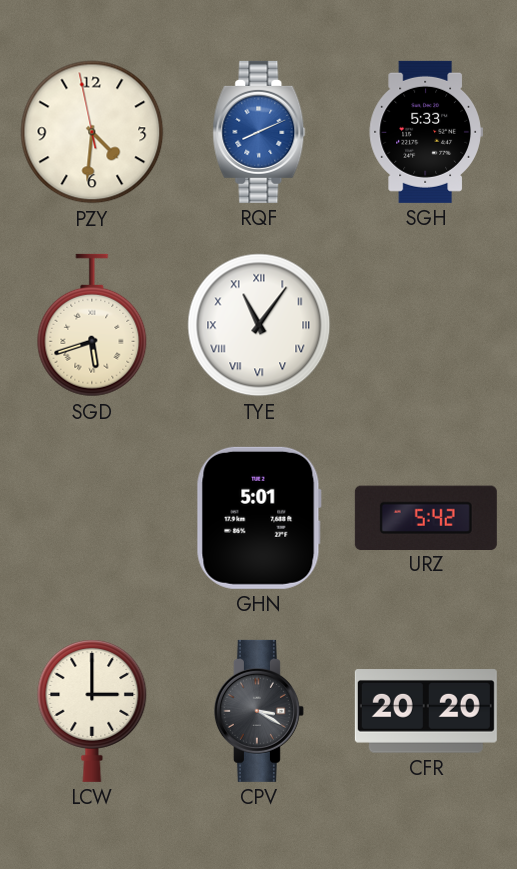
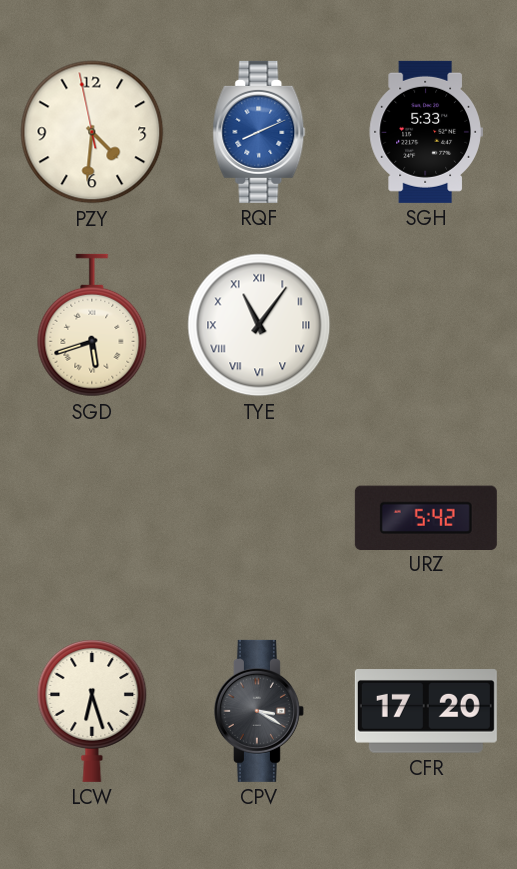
GHN: 5:01 -> none (259, 518)
LCW: 3:00 -> 6:27 (92, 711)
CFR: 20:20 -> 17:20 (426, 711)
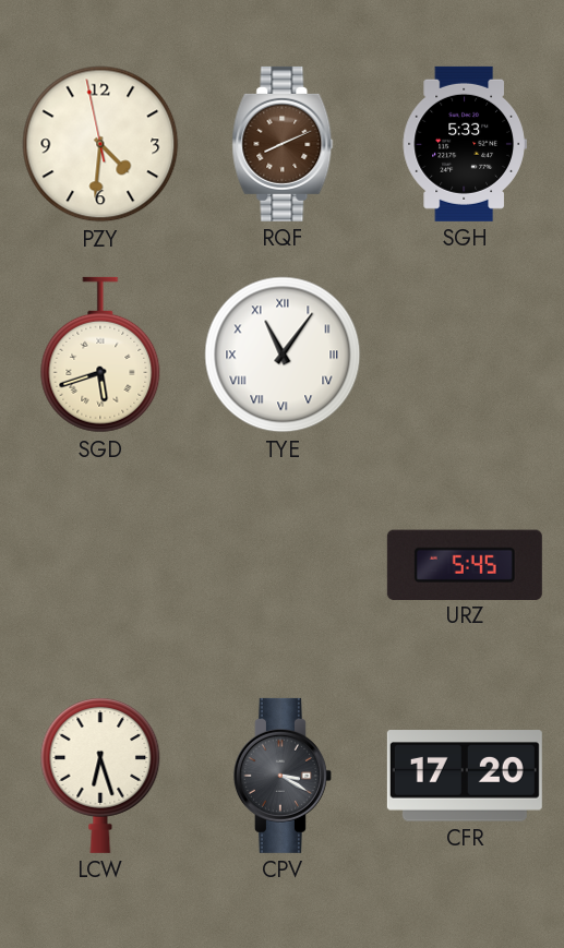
RQF dial: blue -> brown (283, 144)
URZ: 5:42 -> 5:45 (465, 564)
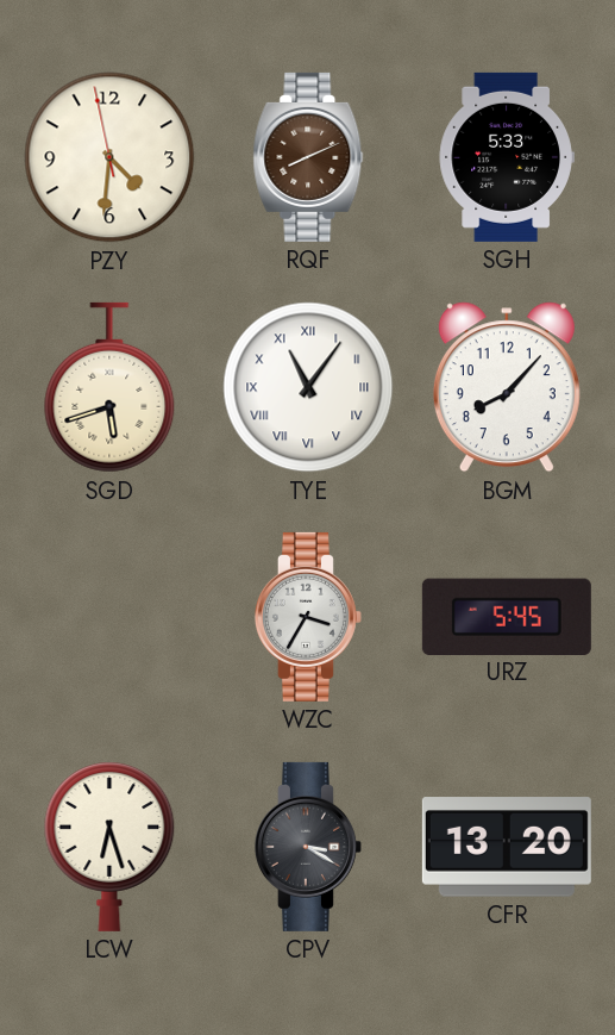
BGM: none -> 8:07 (507, 387)
WZC: none -> 3:35 (308, 617)
CFR: 17:20 -> 13:20 (507, 847)
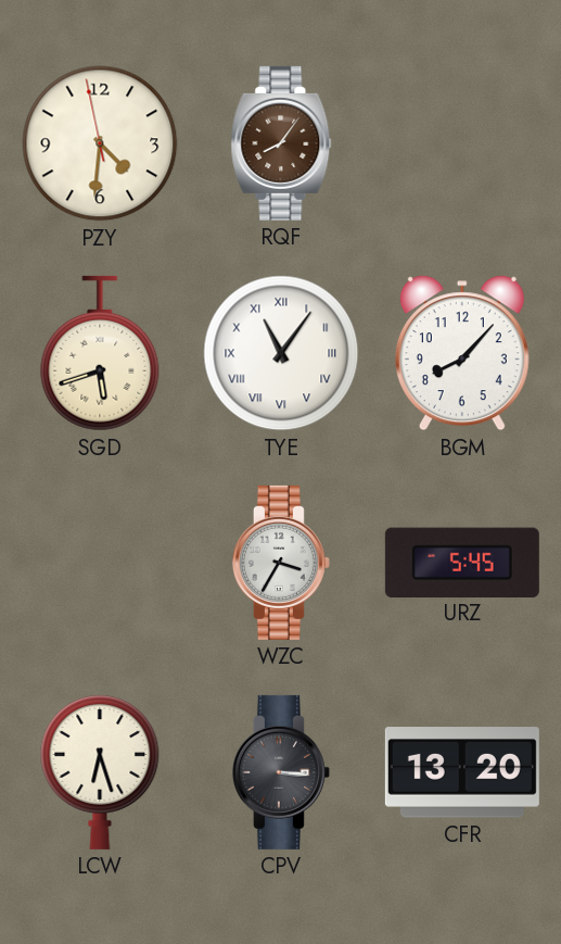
RQF: 8:11 -> 8:06 (281, 143)
SGH: 5:33 -> none (507, 157)
CPV: 3:20 -> 3:16 (281, 772)
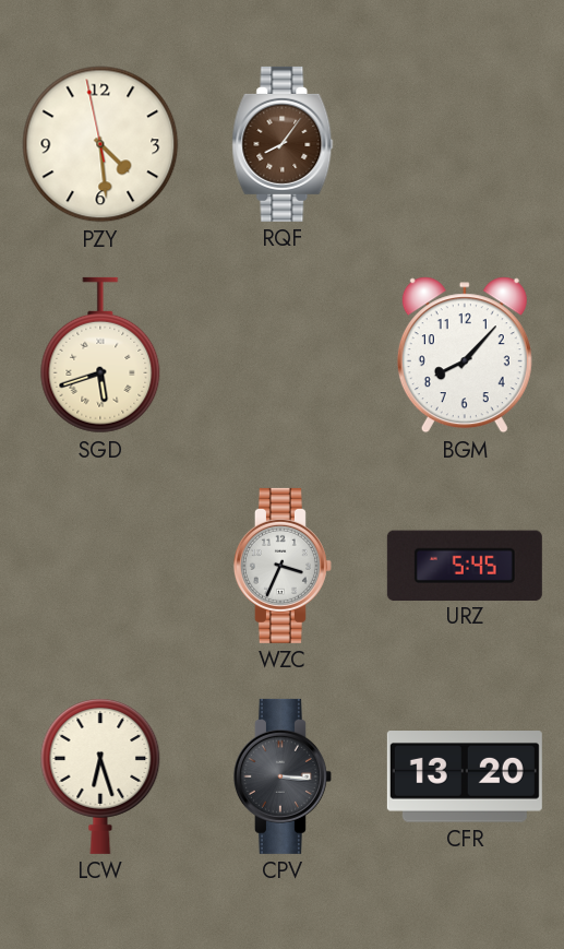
PZY: 4:30 -> 4:28 (100, 144)
TYE: 11:06 -> none (281, 353)
WZC: 3:35 -> 3:34 (283, 566)
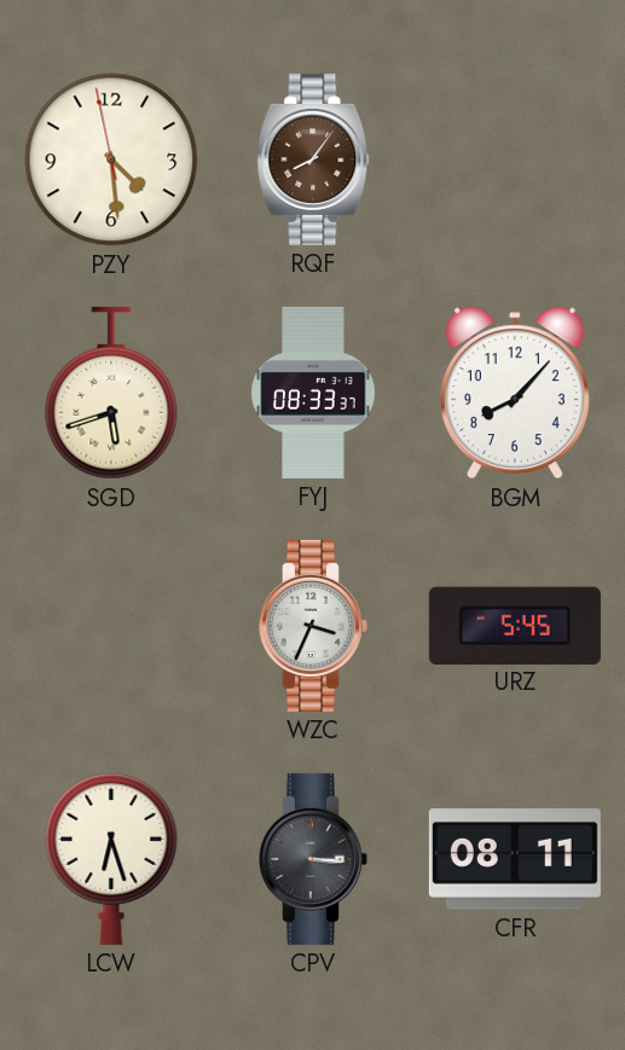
FYJ: none -> 08:33 (313, 393)
CFR: 13:20 -> 08:11 (515, 859)
